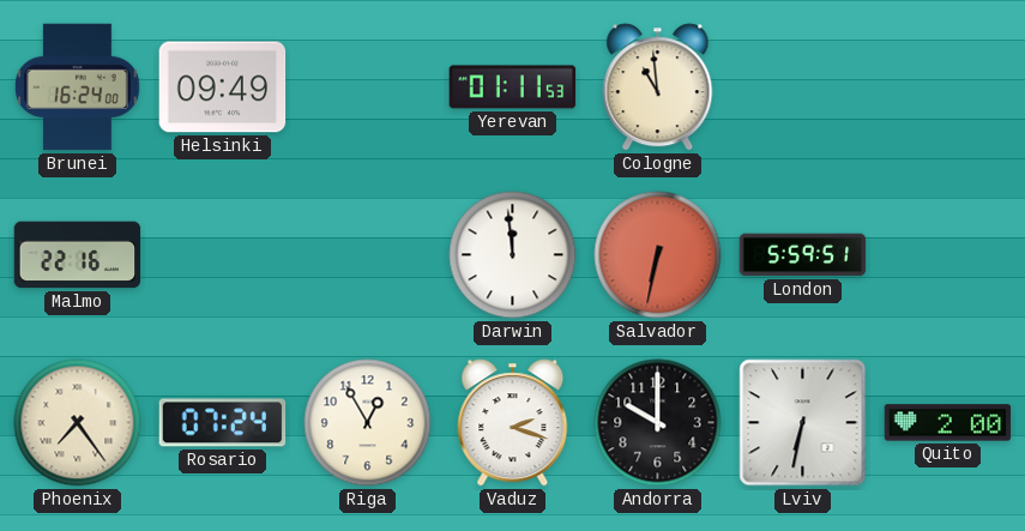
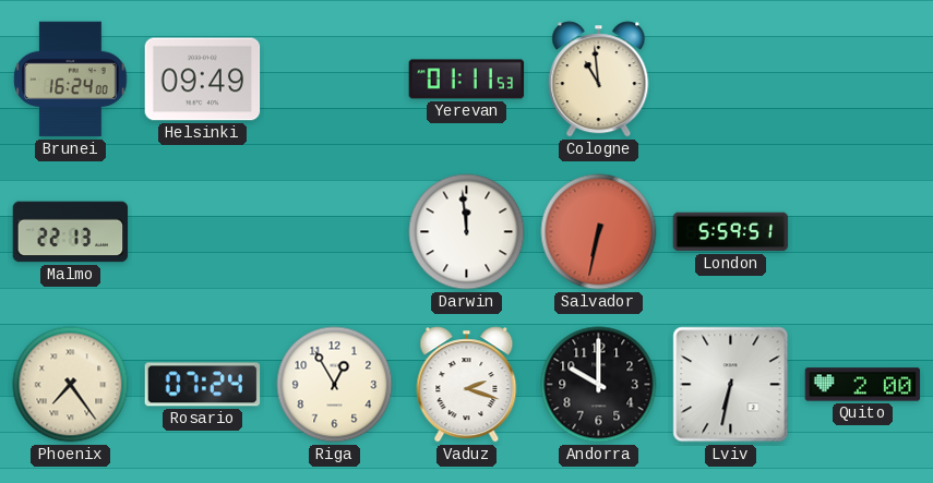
Malmo: 22:16 -> 22:13 (71, 232)
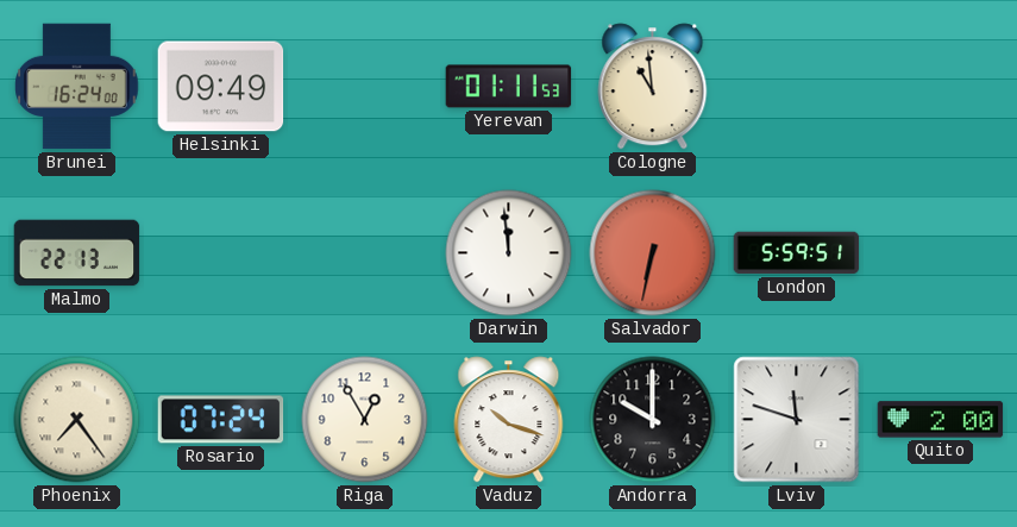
Vaduz: 2:18 -> 10:18 (509, 420)
Lviv: 6:32 -> 11:48 (797, 420)
